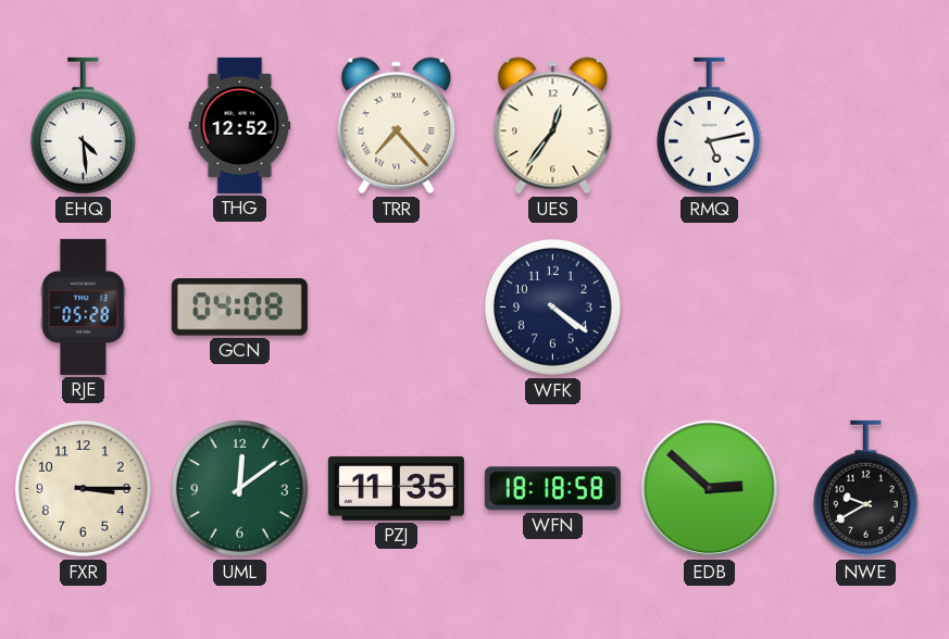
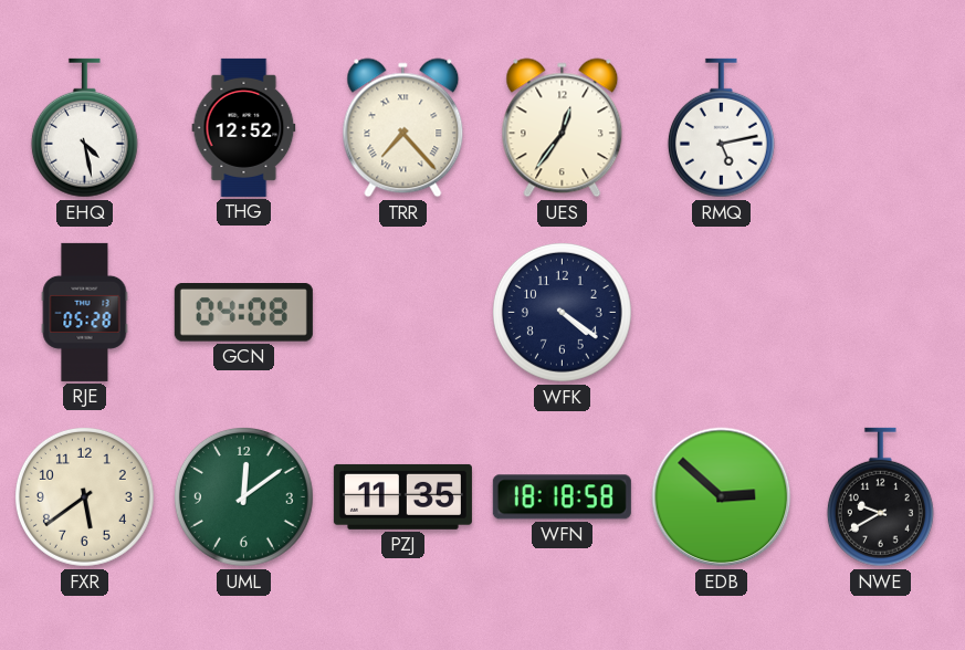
EHQ: 4:29 -> 4:28 (84, 128)
FXR: 3:15 -> 5:39 (84, 496)
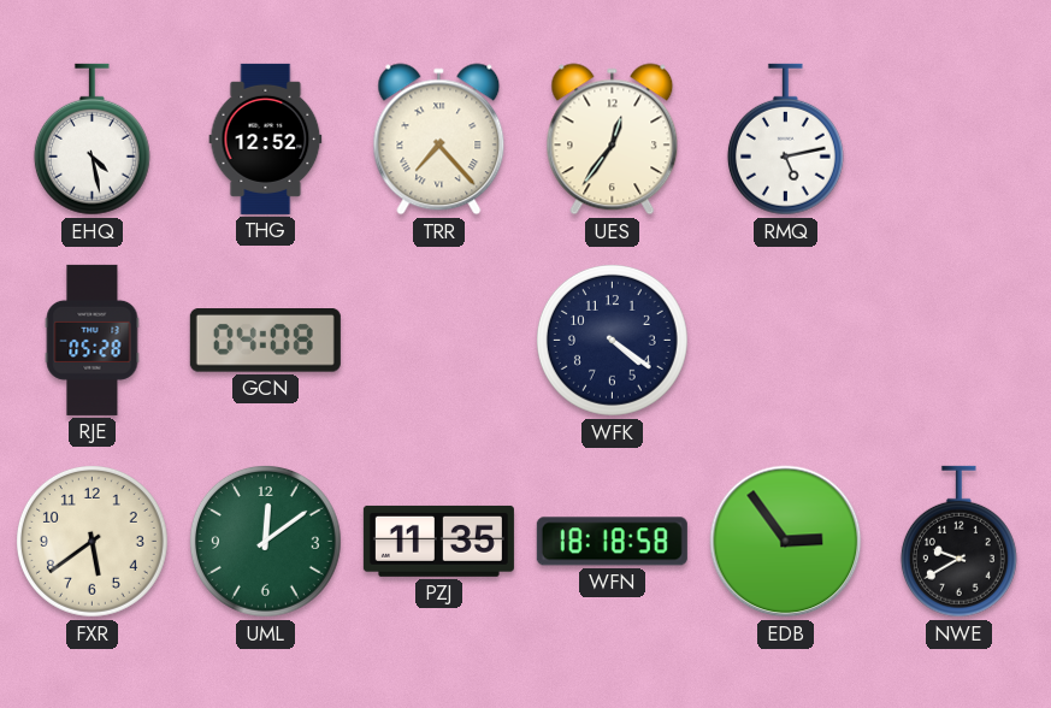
EDB: 2:52 -> 2:54 (786, 542)
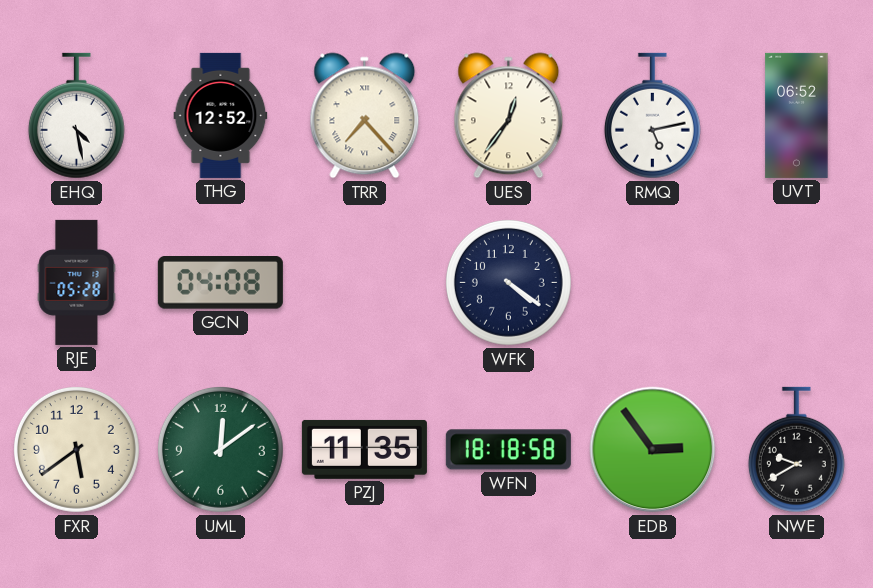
UVT: none -> 06:52 (797, 115)
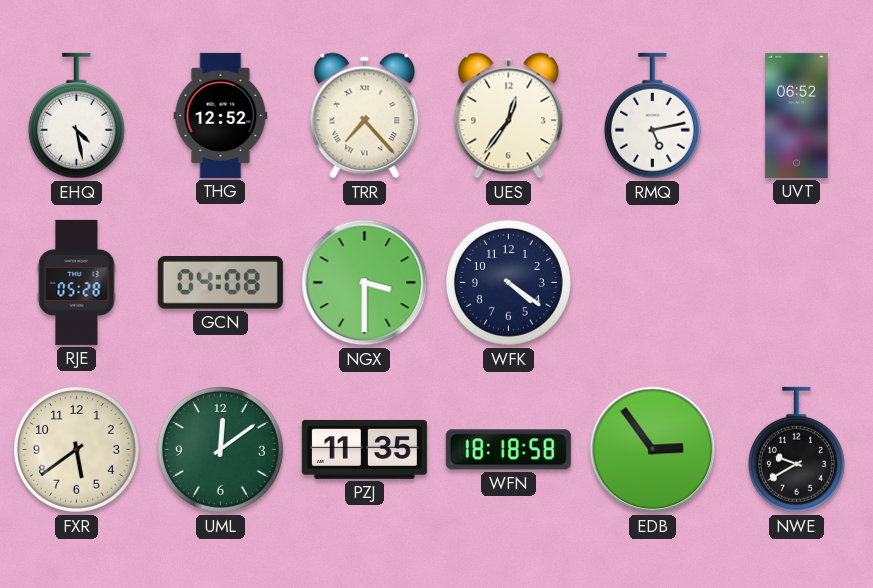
NGX: none -> 3:30 (365, 283)
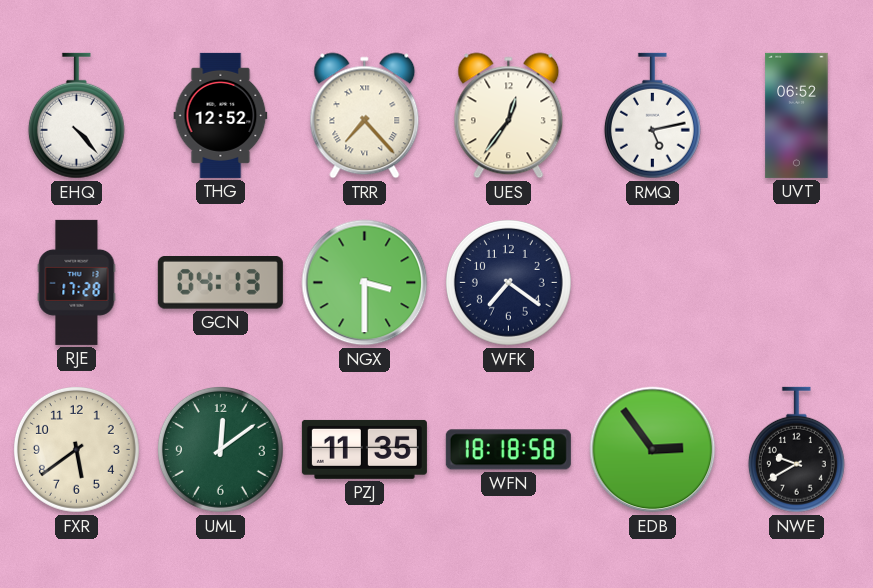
EHQ: 4:28 -> 4:23 (76, 116)
RJE: 05:28 -> 17:28 (77, 282)
GCN: 04:08 -> 04:13 (220, 283)
WFK: 4:21 -> 7:21 (508, 282)
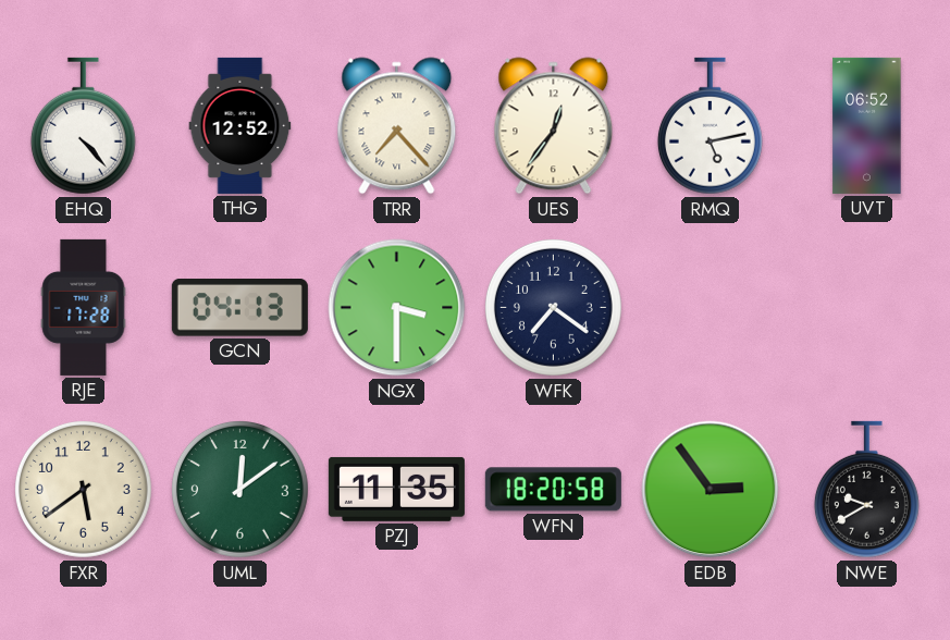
WFN: 18:18 -> 18:20 (553, 490)
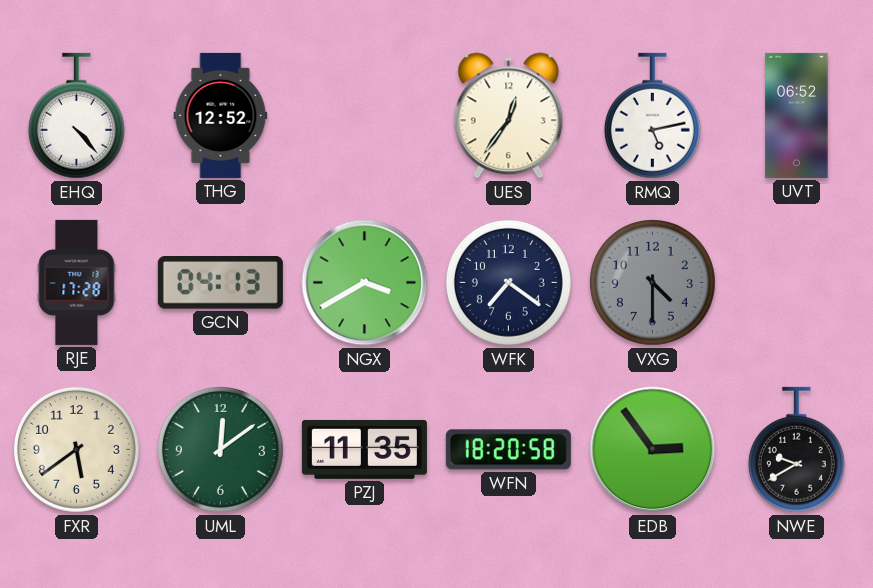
TRR: 7:23 -> none (397, 126)
NGX: 3:30 -> 3:40 (365, 283)
VXG: none -> 4:30 (652, 282)
